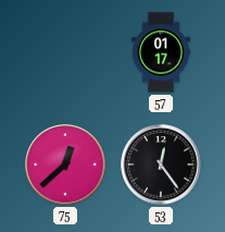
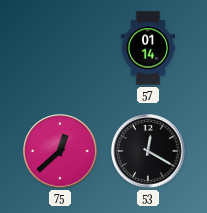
57: 01:17 -> 01:14 (148, 48)
53: 12:24 -> 12:20 (148, 151)
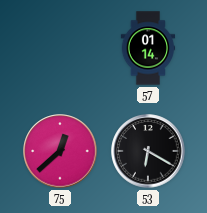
53: 12:20 -> 6:20 (148, 151)
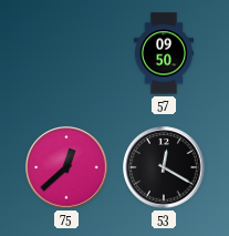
57: 01:14 -> 09:50 (164, 53)
53: 6:20 -> 12:20 (164, 167)
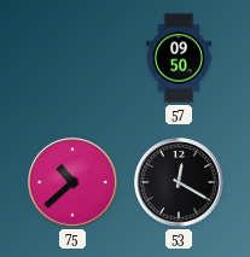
75: 12:38 -> 10:38 (72, 182)
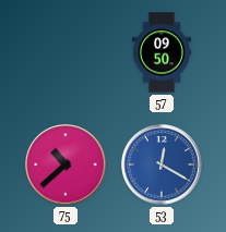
53 dial: black -> blue (162, 164)
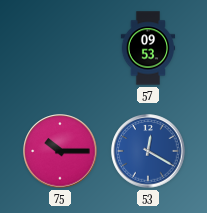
57: 09:50 -> 09:53 (148, 48)
75: 10:38 -> 10:15 (60, 151)
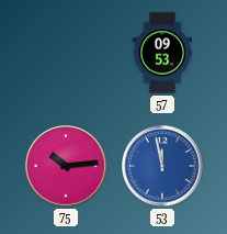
75: 10:15 -> 10:14 (66, 166)
53: 12:20 -> 11:58 (162, 166)
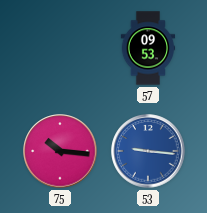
75: 10:14 -> 10:16 (60, 151)
53: 11:58 -> 9:16 (148, 151)
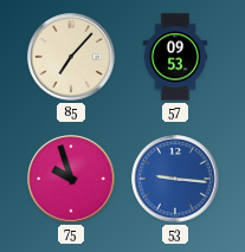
85: none -> 7:07 (71, 57)
75: 10:16 -> 9:57 (71, 179)
